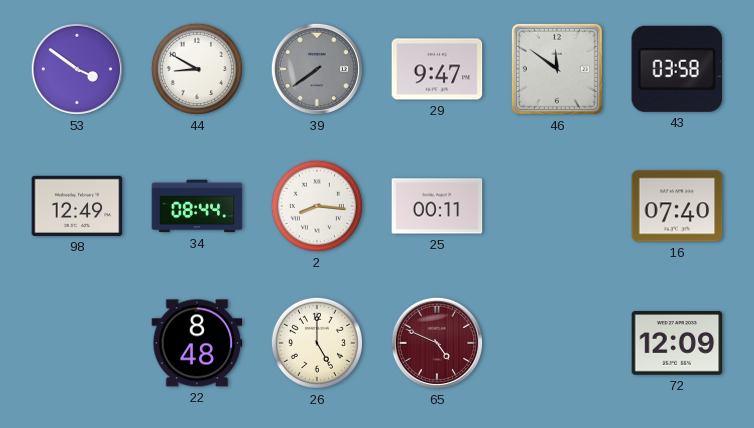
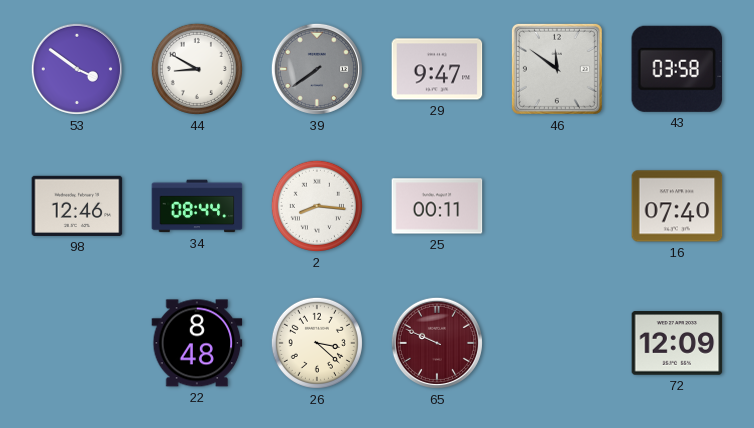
98: 12:49 -> 12:46 (77, 206)
26: 5:00 -> 3:22 (317, 343)
65: 4:49 -> 9:49 (437, 343)
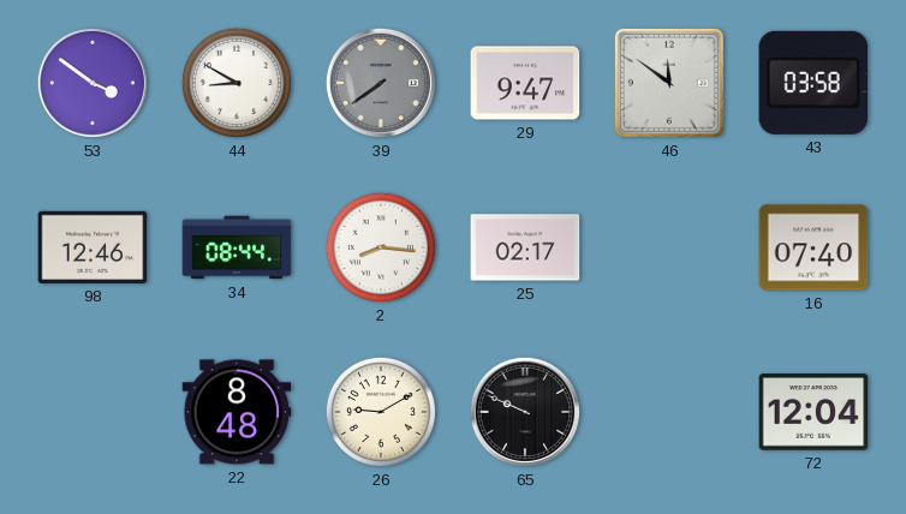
25: 00:11 -> 02:17 (525, 247)
26: 3:22 -> 9:10 (381, 412)
65 dial: burgundy -> black (525, 412)
72: 12:09 -> 12:04 (813, 412)
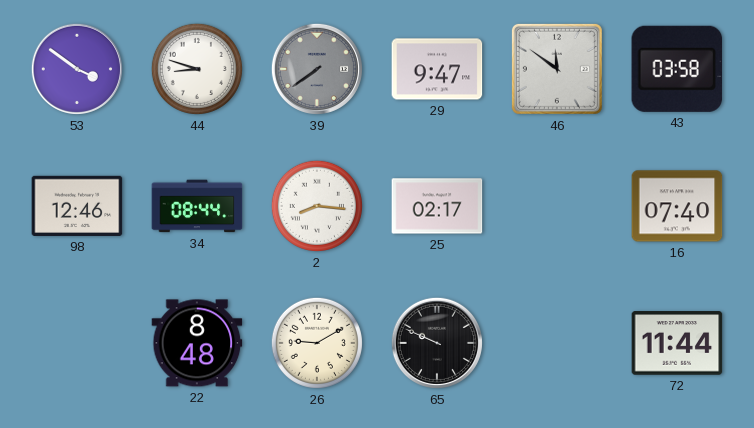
44: 8:50 -> 8:48 (197, 69)
72: 12:04 -> 11:44 (677, 343)
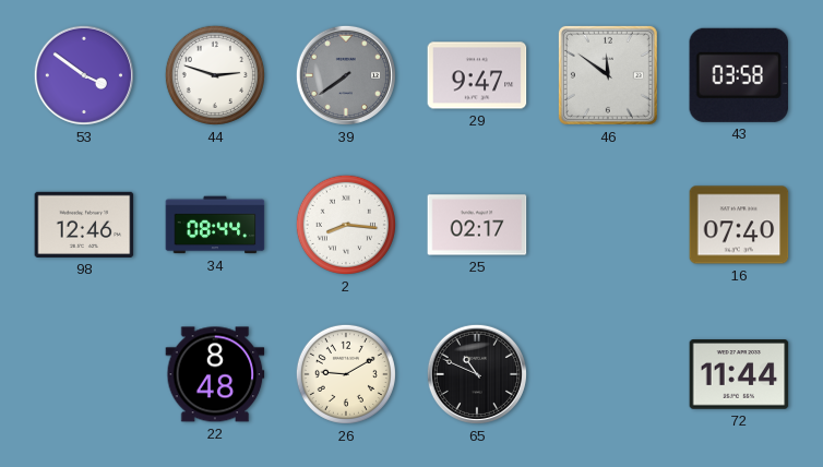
44: 8:48 -> 2:48 (215, 75)
65: 9:49 -> 10:49 (477, 374)
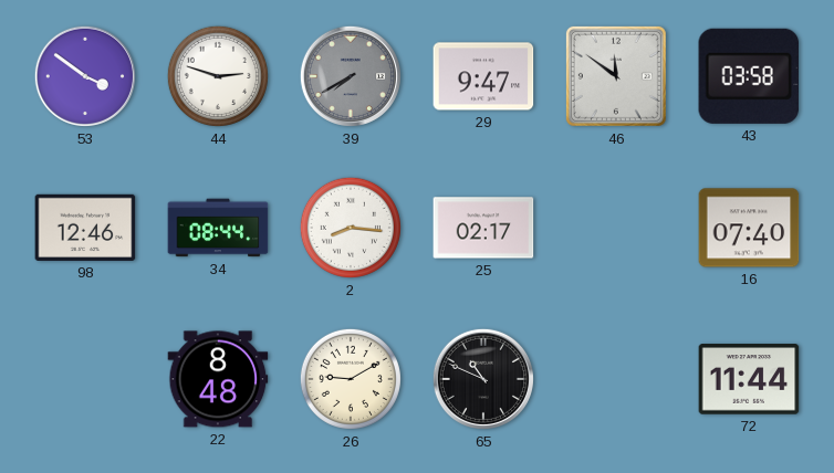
39: 7:39 -> 7:40 (351, 76)
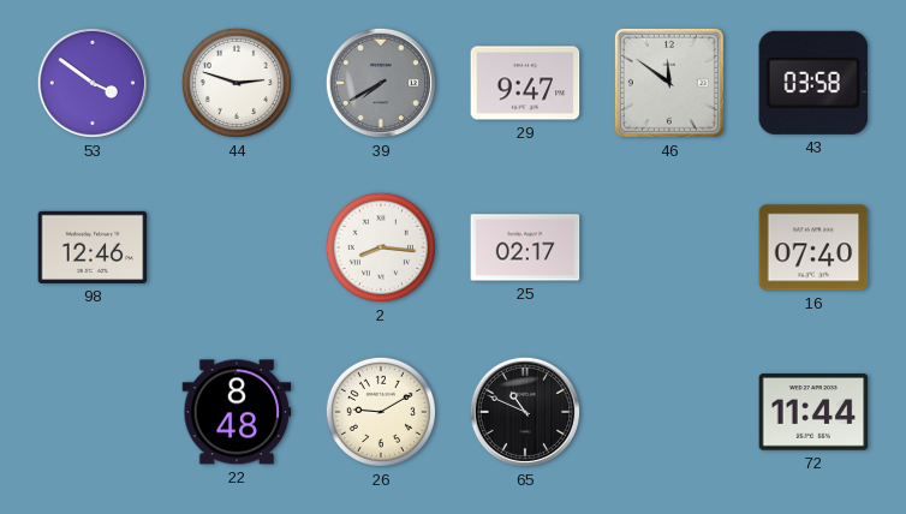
34: 08:44 -> none (218, 228)
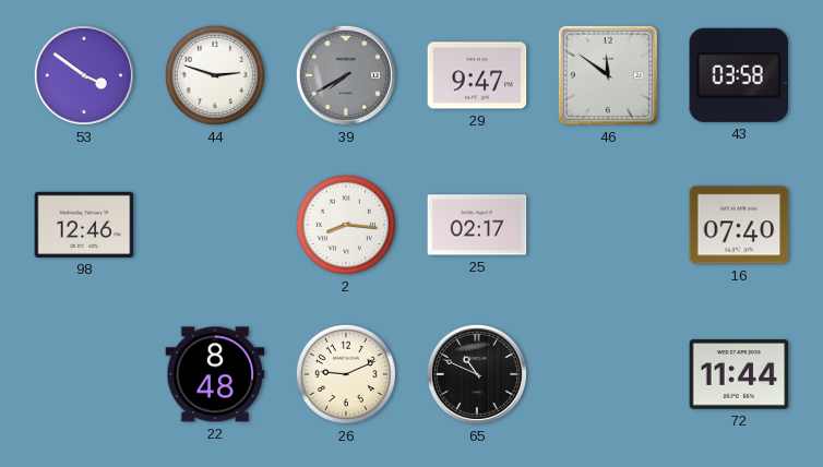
26: 9:10 -> 9:11 (346, 374)
